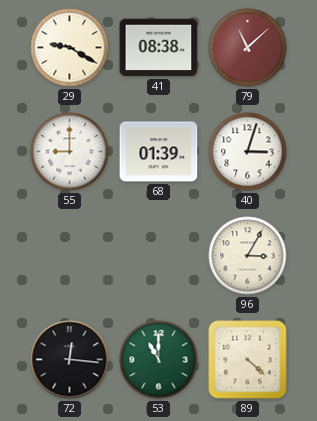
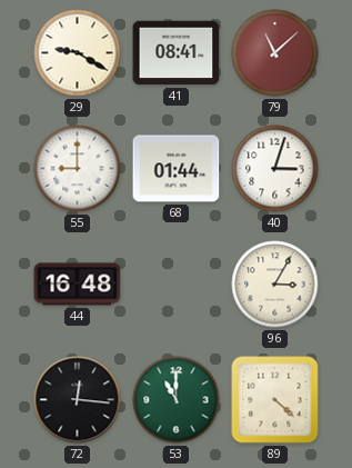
41: 08:38 -> 08:41 (177, 53)
68: 01:39 -> 01:44 (177, 169)
44: none -> 16:48 (78, 285)
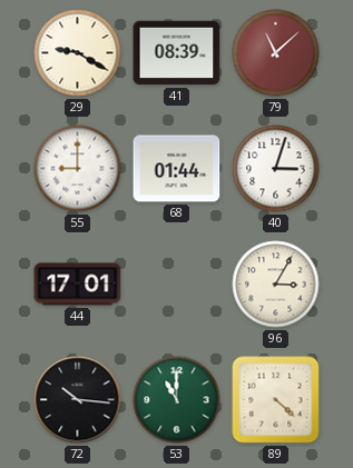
41: 08:41 -> 08:39 (177, 53)
44: 16:48 -> 17:01 (78, 285)
72: 12:16 -> 10:16 (78, 400)
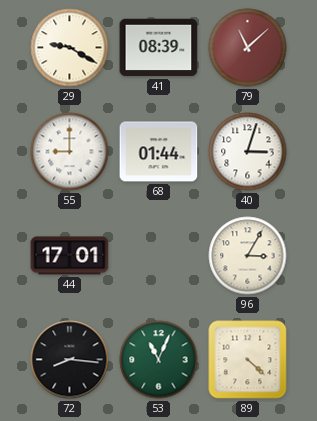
72: 10:16 -> 8:16 (70, 360)
53: 11:00 -> 11:04 (159, 360)
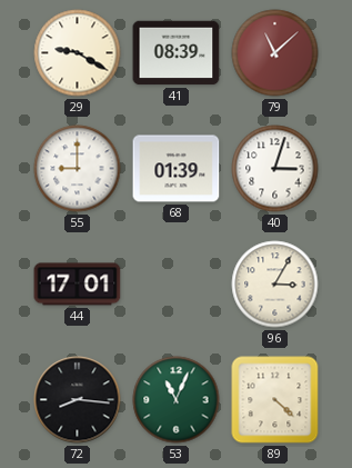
68: 01:44 -> 01:39 (177, 169)
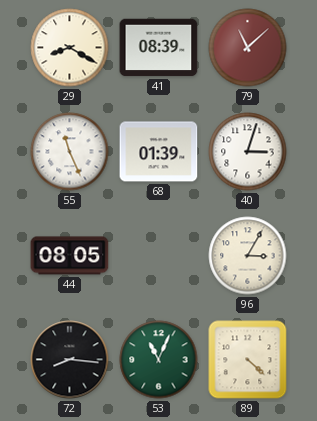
29: 9:20 -> 8:20 (70, 48)
55: 9:00 -> 11:26 (70, 152)
44: 17:01 -> 08:05 (70, 256)
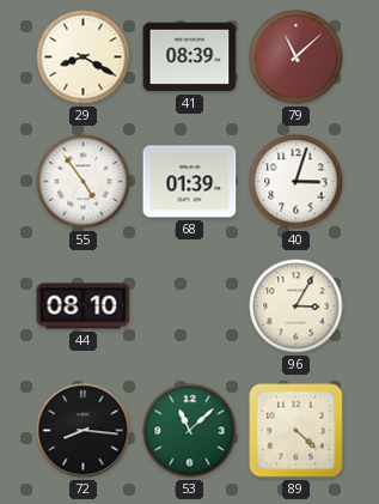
55: 11:26 -> 4:54 (84, 182)
44: 08:05 -> 08:10 (84, 306)
53: 11:04 -> 11:08 (190, 431)
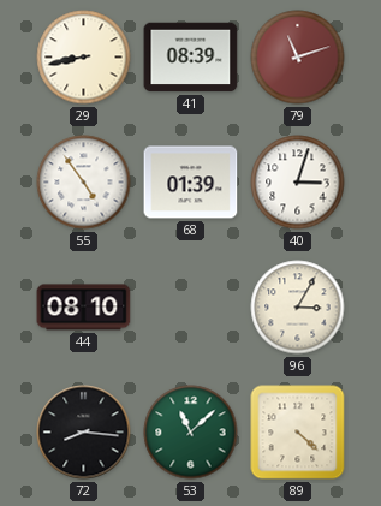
29: 8:20 -> 8:43 (84, 58)
79: 11:08 -> 11:12 (298, 58)
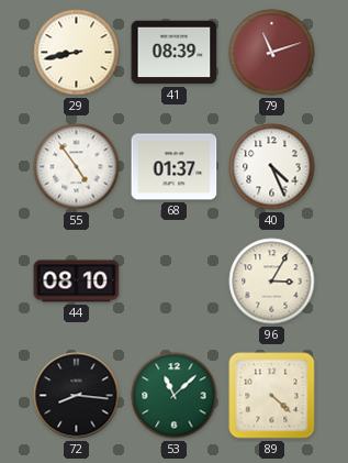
68: 01:39 -> 01:37 (175, 167)
40: 3:03 -> 4:26 (272, 167)
